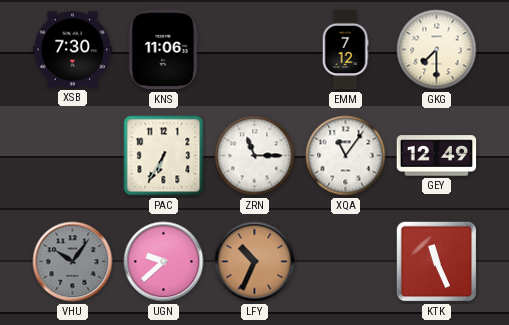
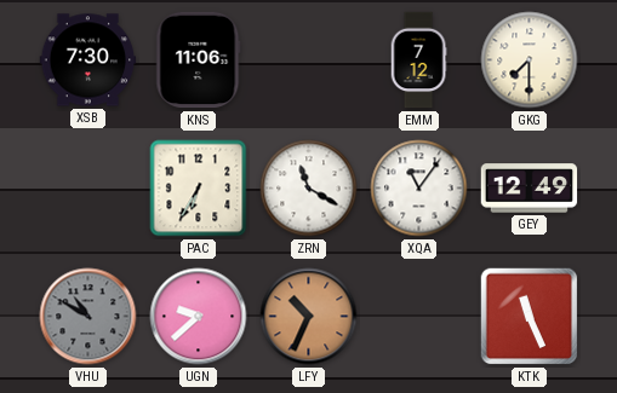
ZRN: 11:15 -> 11:20 (309, 189)
VHU: 10:06 -> 10:50 (88, 317)
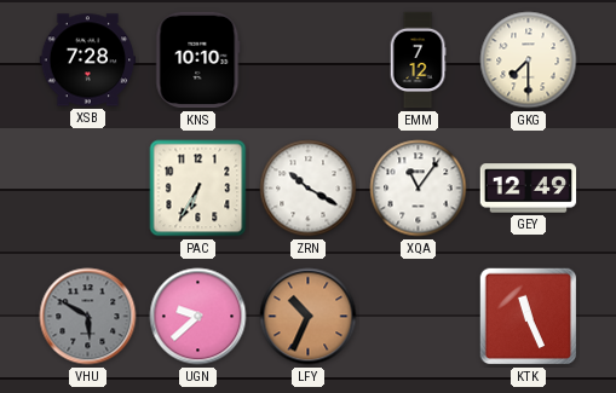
XSB: 7:30 -> 7:28 (88, 60)
KNS: 11:06 -> 10:10 (198, 60)
ZRN: 11:20 -> 10:20 (309, 189)
VHU: 10:50 -> 5:50 (88, 317)
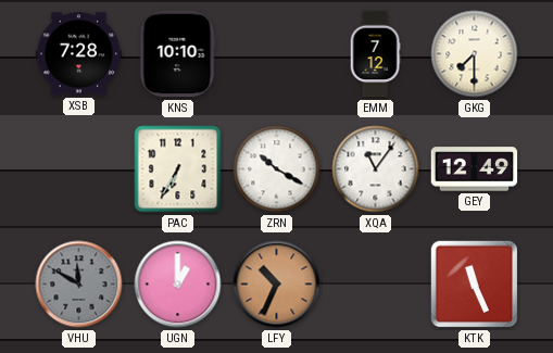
VHU: 5:50 -> 11:50 (79, 285)
UGN: 9:38 -> 1:00 (178, 285)
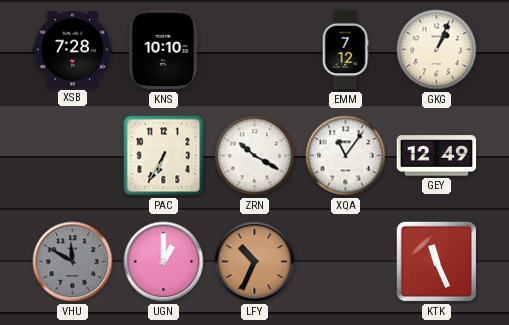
GKG: 7:30 -> 1:04 (437, 50)
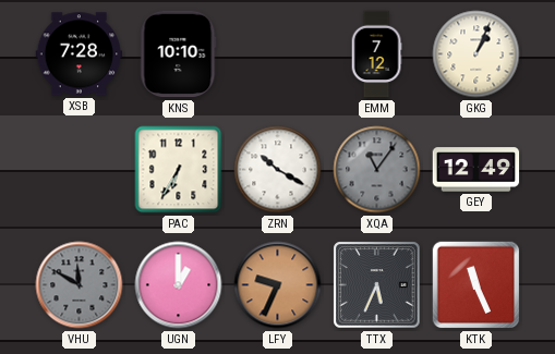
XQA dial: white -> grey (377, 170)
LFY: 10:34 -> 9:34 (278, 285)
TTX: none -> 5:34 (377, 285)
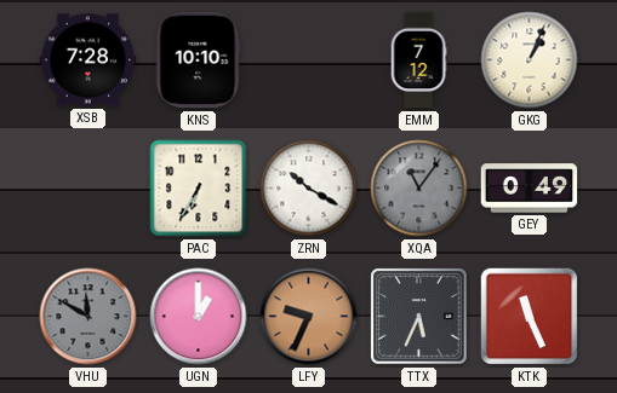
GEY: 12:49 -> 0:49 (530, 189)
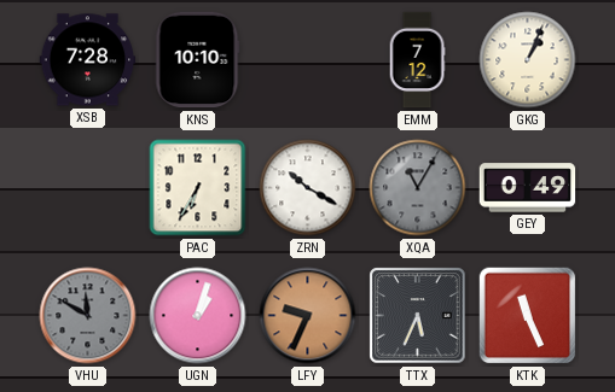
XQA: 11:06 -> 11:05 (418, 188)
UGN: 1:00 -> 1:03 (198, 316)
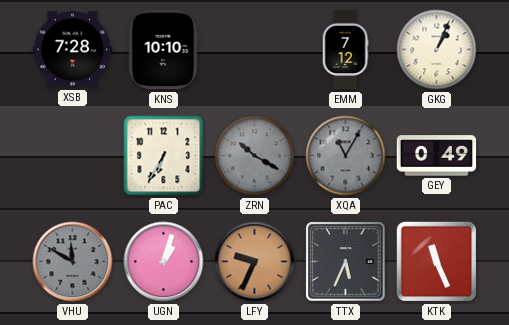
ZRN dial: white -> grey (255, 156)
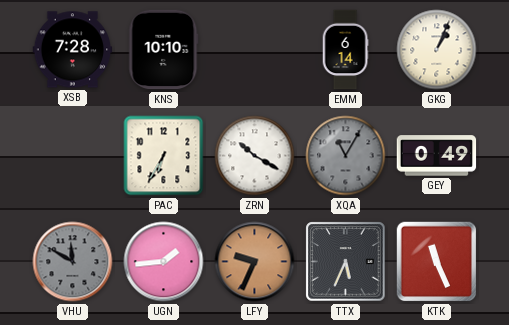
EMM: 7:12 -> 6:14 (345, 50)
ZRN dial: grey -> white (255, 156)
UGN: 1:03 -> 1:44 (164, 262)
